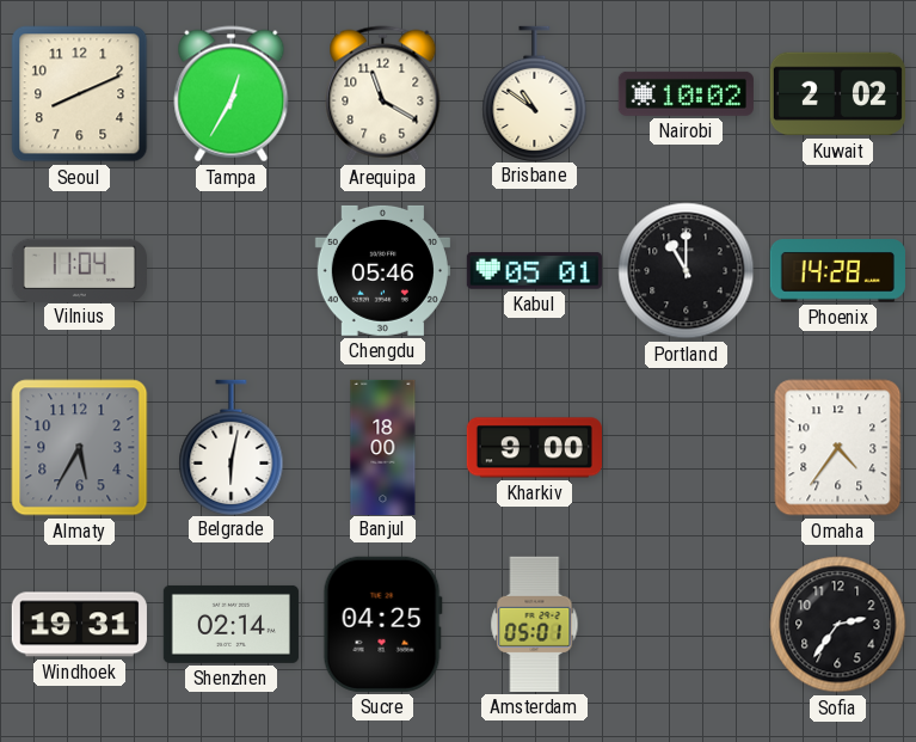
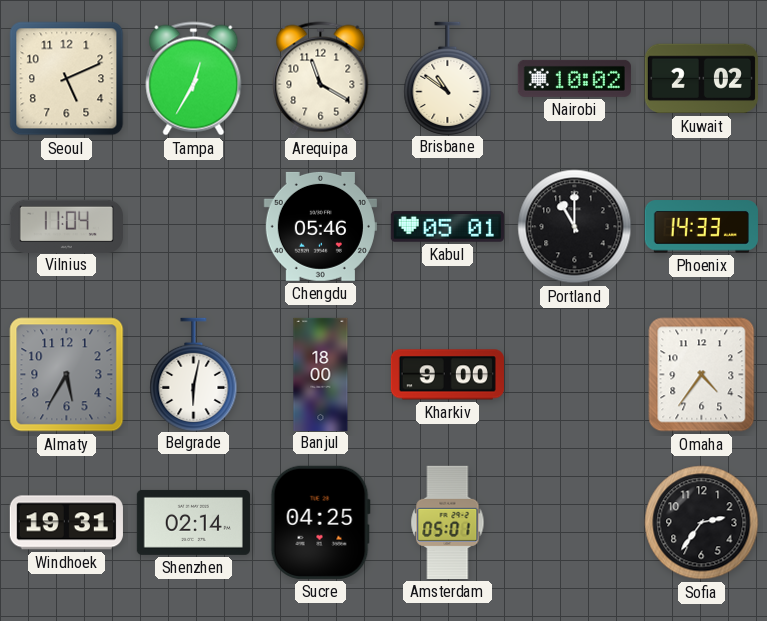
Seoul: 8:11 -> 5:11 (67, 79)
Phoenix: 14:28 -> 14:33 (701, 227)
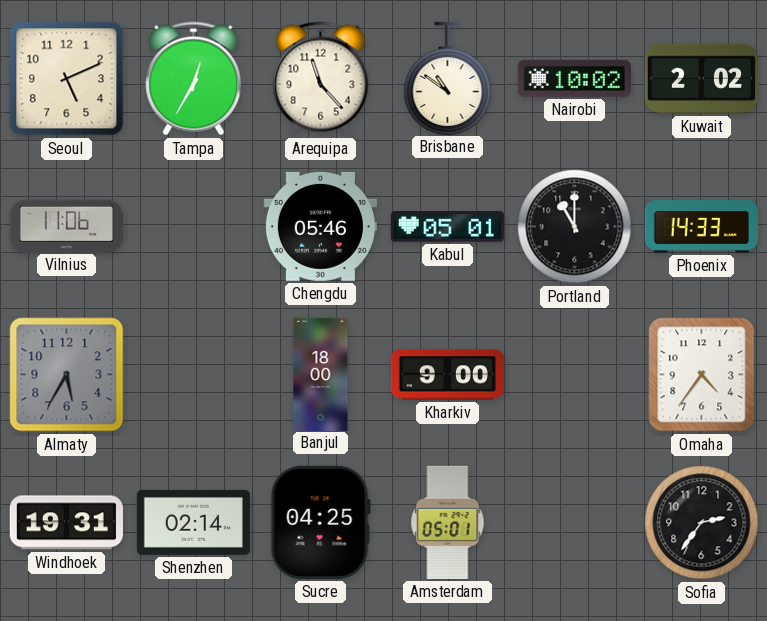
Arequipa: 11:20 -> 11:23 (321, 79)
Vilnius: 11:04 -> 11:06 (66, 226)
Belgrade: 6:02 -> none (194, 374)
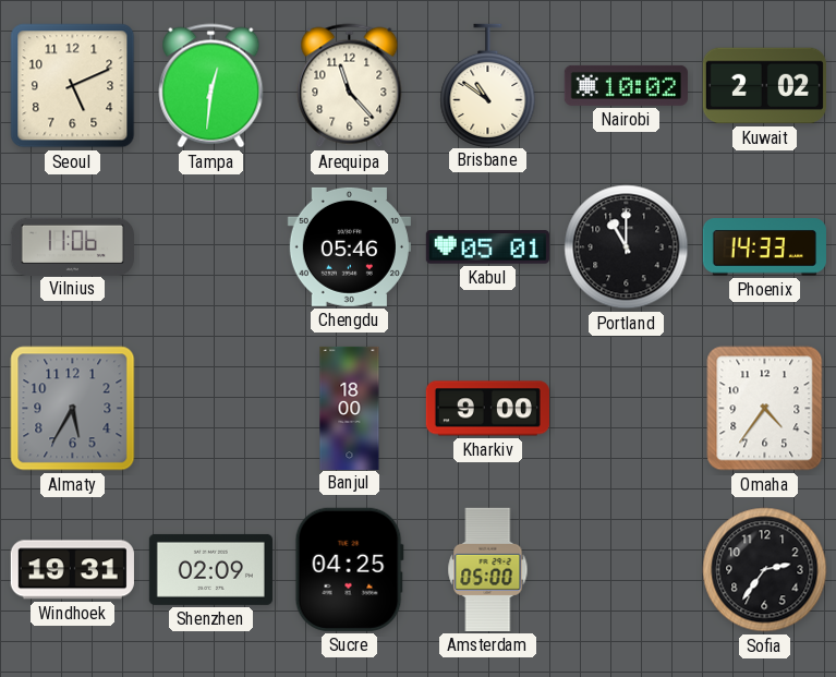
Tampa: 12:35 -> 12:31 (211, 86)
Shenzhen: 02:14 -> 02:09 (210, 569)
Amsterdam: 05:01 -> 05:00 (488, 569)
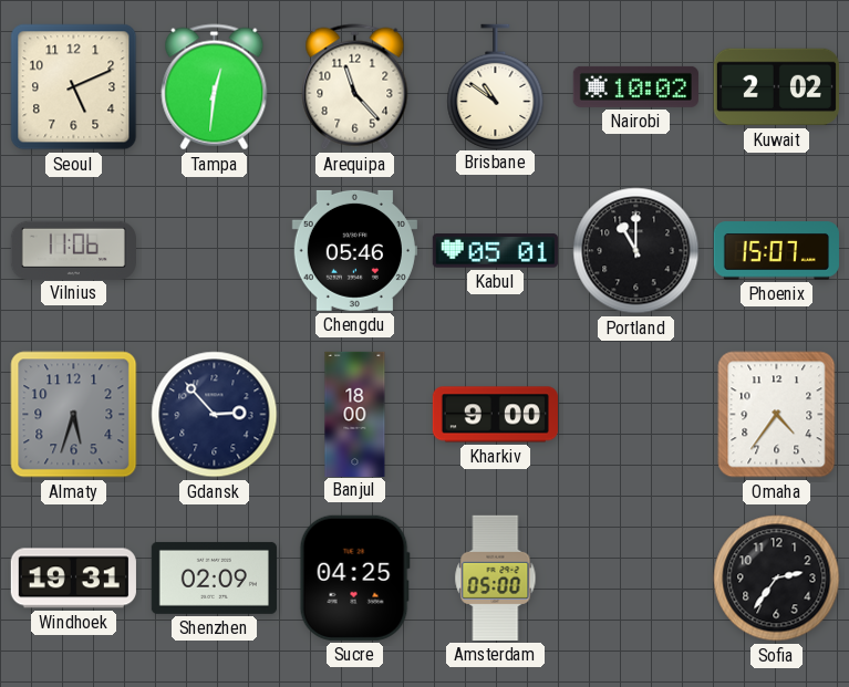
Phoenix: 14:33 -> 15:07 (776, 251)
Almaty: 5:35 -> 5:33 (74, 415)
Gdansk: none -> 2:53 (215, 415)
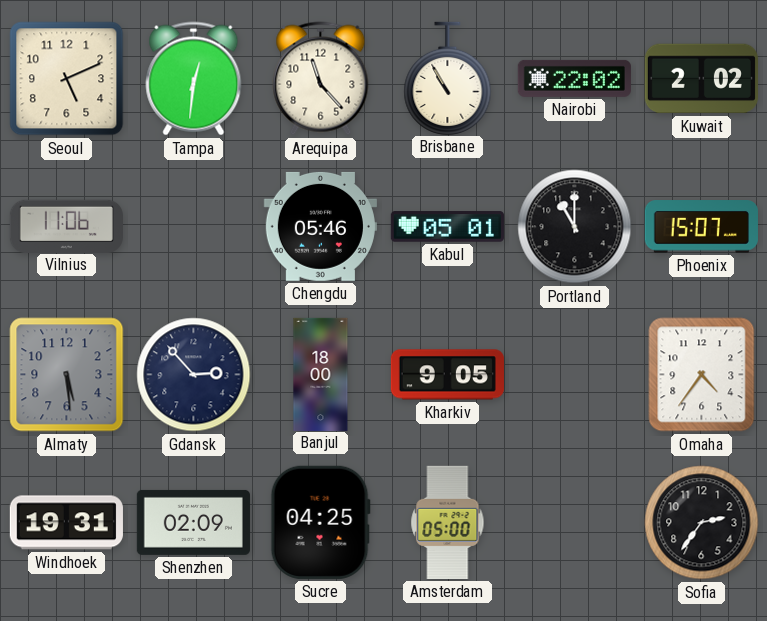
Brisbane: 10:51 -> 10:55 (448, 78)
Nairobi: 10:02 -> 22:02 (574, 78)
Almaty: 5:33 -> 5:29 (67, 375)
Kharkiv: 9:00 -> 9:05 (447, 375)
